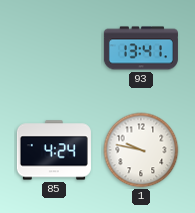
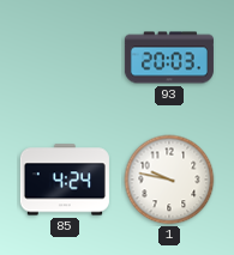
93: 13:41 -> 20:03 (169, 57)
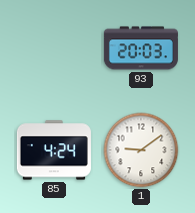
1: 9:47 -> 9:09 (141, 150)
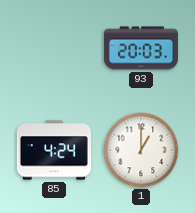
1: 9:09 -> 1:00 (141, 150)
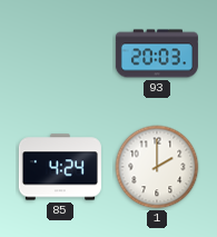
1: 1:00 -> 2:00 (157, 167)
